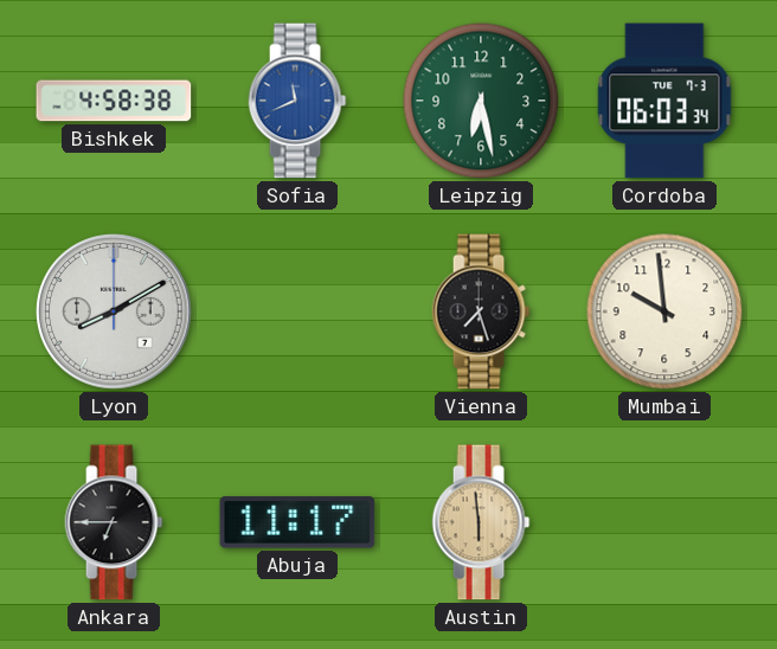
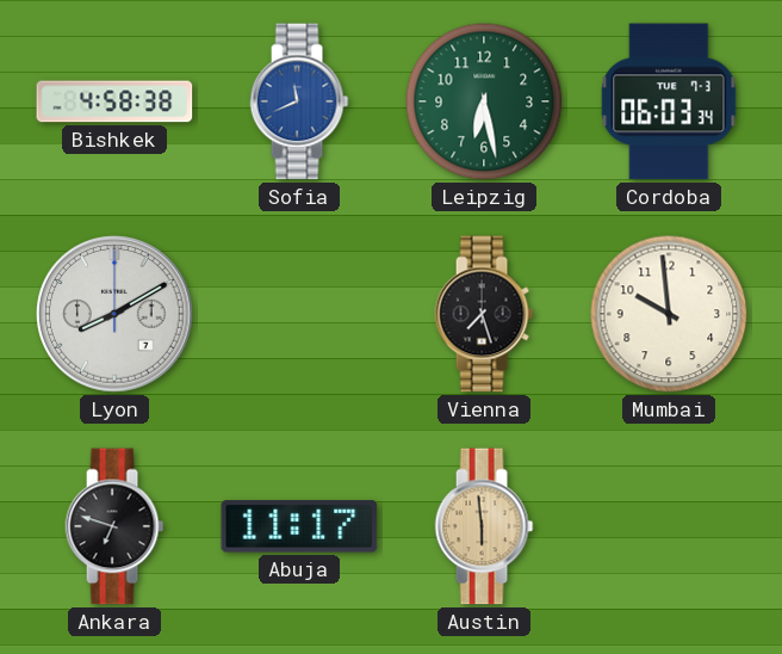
Ankara: 6:45 -> 6:48 (114, 526)
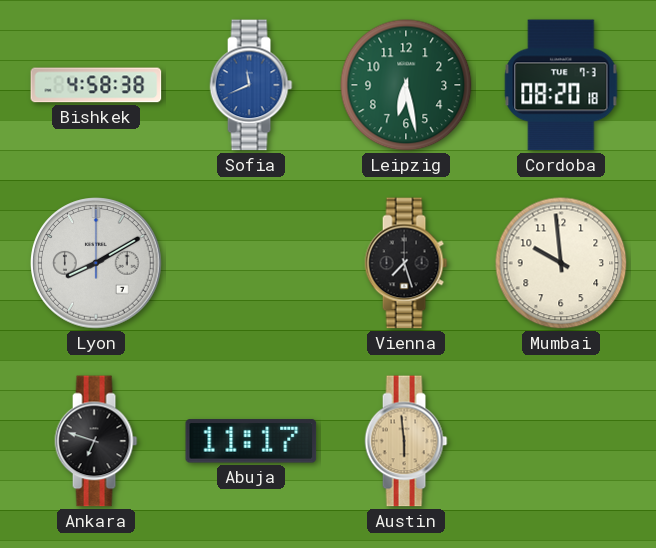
Cordoba: 06:03 -> 08:20 (561, 85)
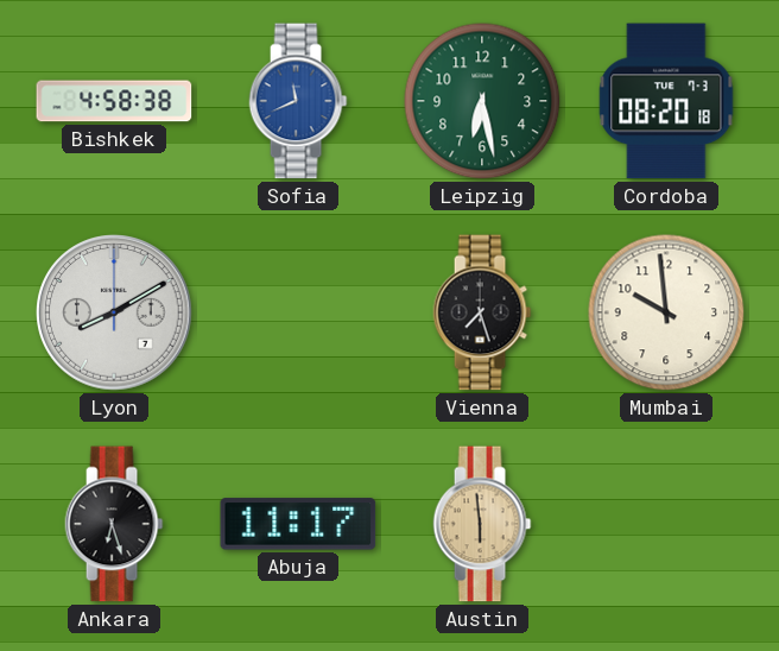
Ankara: 6:48 -> 6:27 (114, 524)
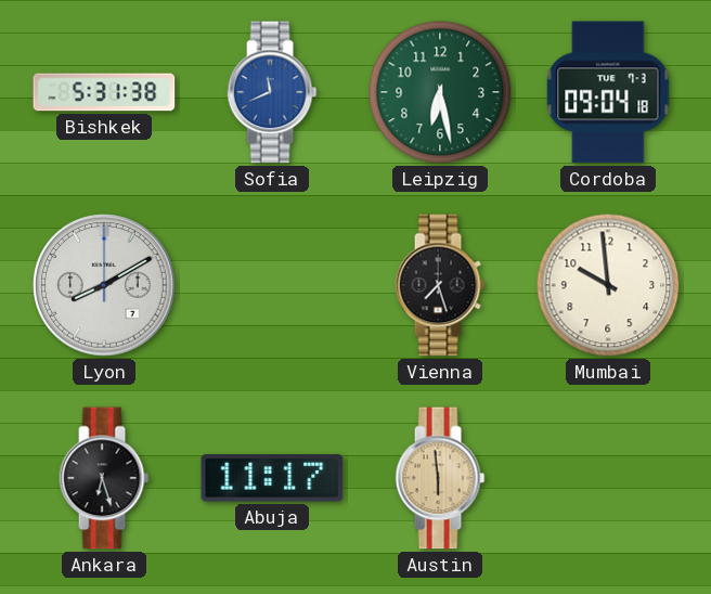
Bishkek: 4:58 -> 5:31 (104, 92)
Cordoba: 08:20 -> 09:04 (608, 92)
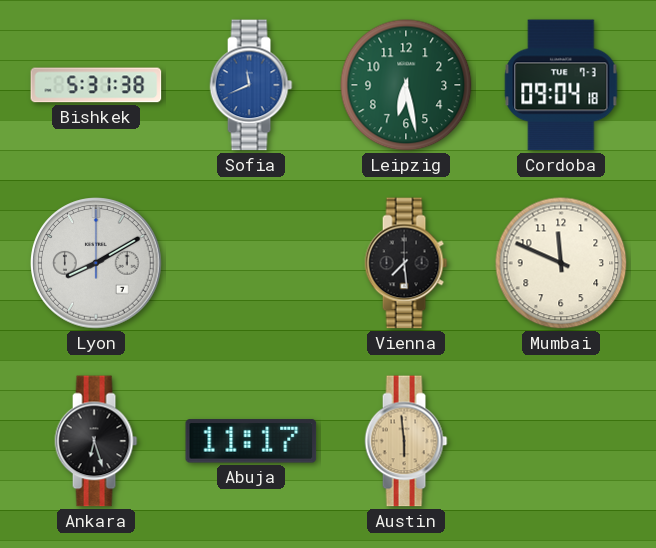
Vienna: 7:27 -> 7:29 (406, 263)
Mumbai: 9:59 -> 11:49 (561, 263)
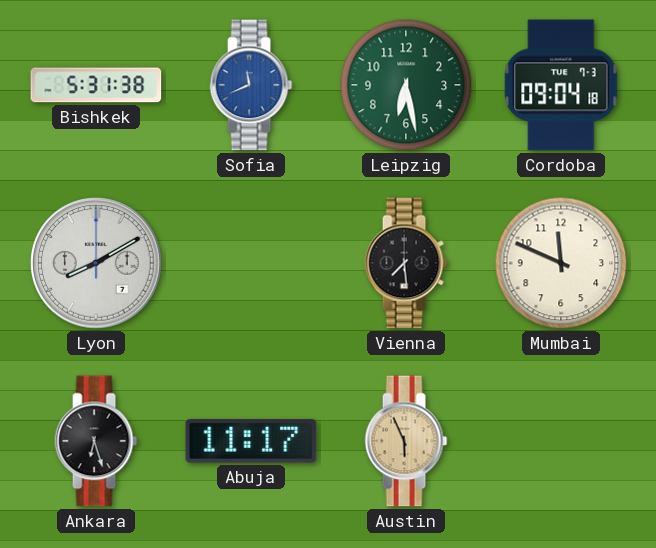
Austin: 5:59 -> 5:56 (406, 441)
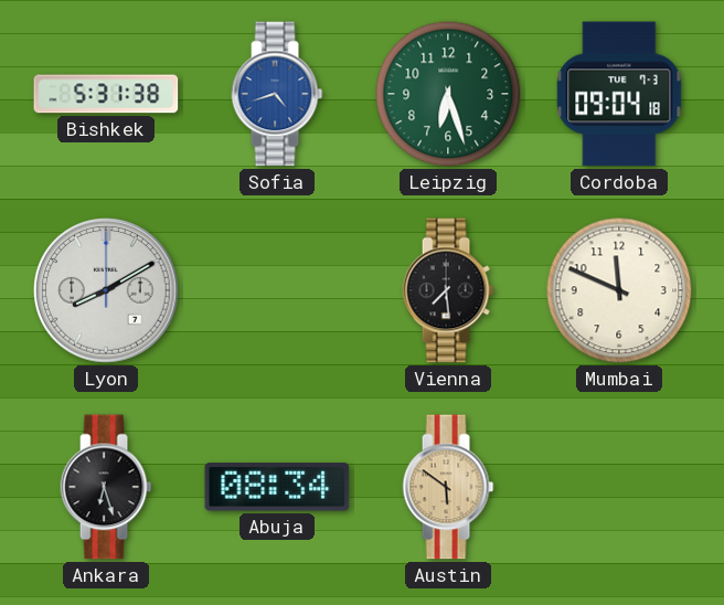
Sofia: 11:41 -> 4:42 (277, 94)
Leipzig: 6:28 -> 6:27 (448, 94)
Abuja: 11:17 -> 08:34 (277, 487)
Austin: 5:56 -> 5:51 (448, 487)
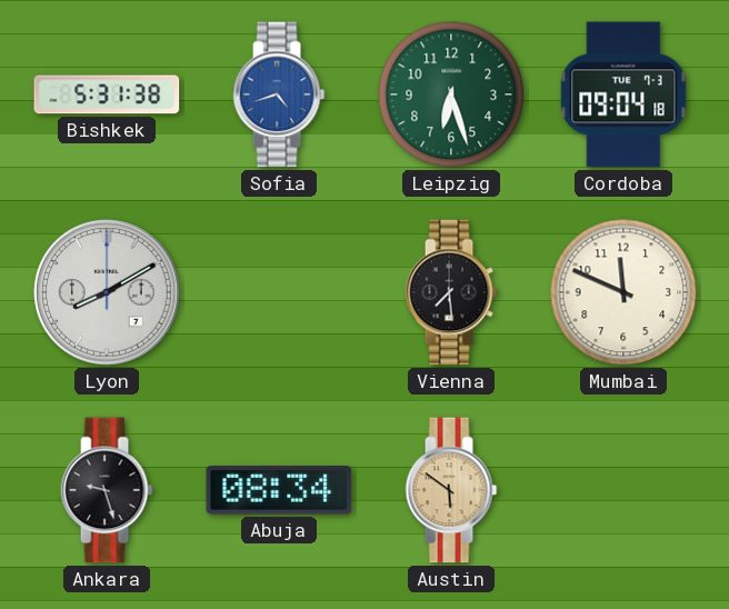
Ankara: 6:27 -> 9:27 (107, 490)
